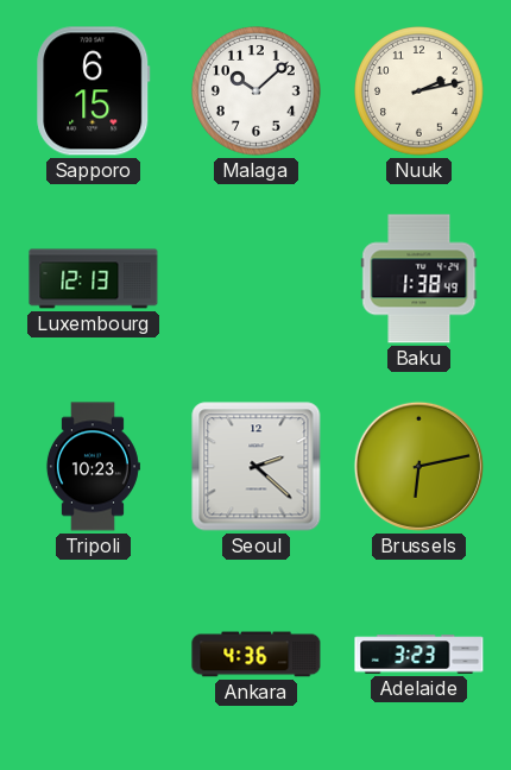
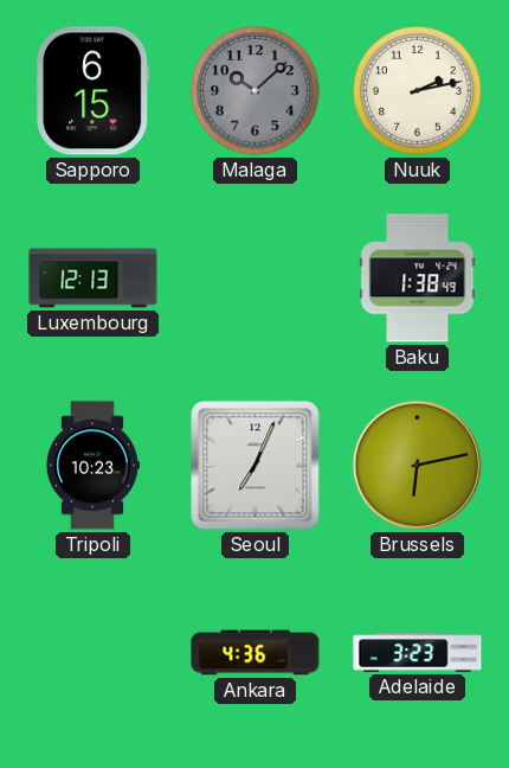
Malaga dial: white -> grey (256, 91)
Seoul: 2:22 -> 7:04 (256, 466)
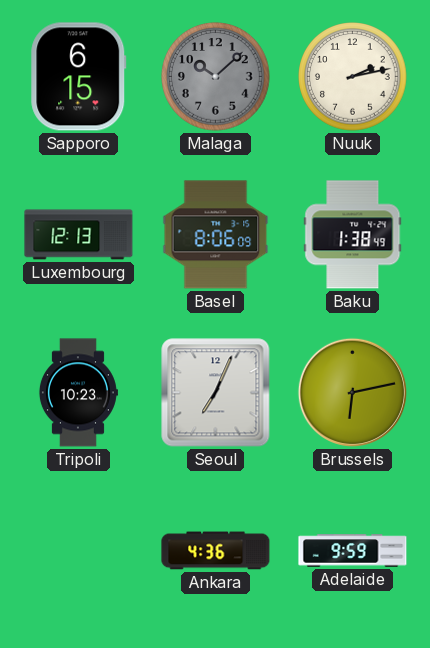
Basel: none -> 8:06 (216, 235)
Adelaide: 3:23 -> 9:59 (353, 551)
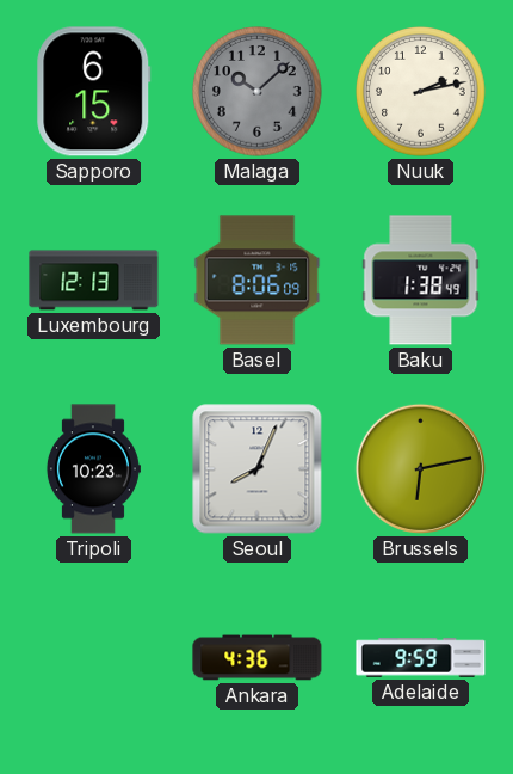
Seoul: 7:04 -> 8:04 (258, 469)
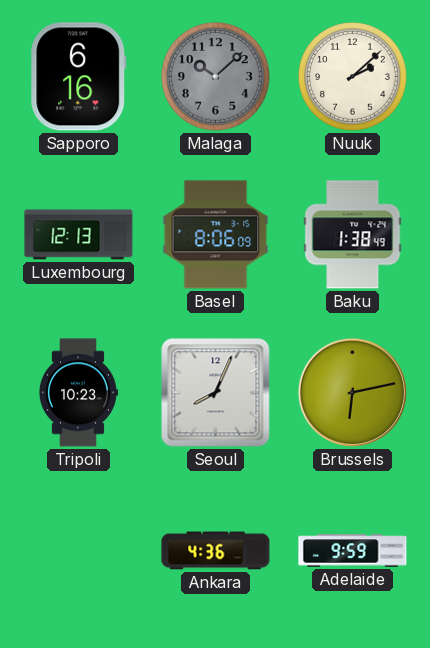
Sapporo: 6:15 -> 6:16 (79, 77)
Nuuk: 2:13 -> 2:08 (353, 77)
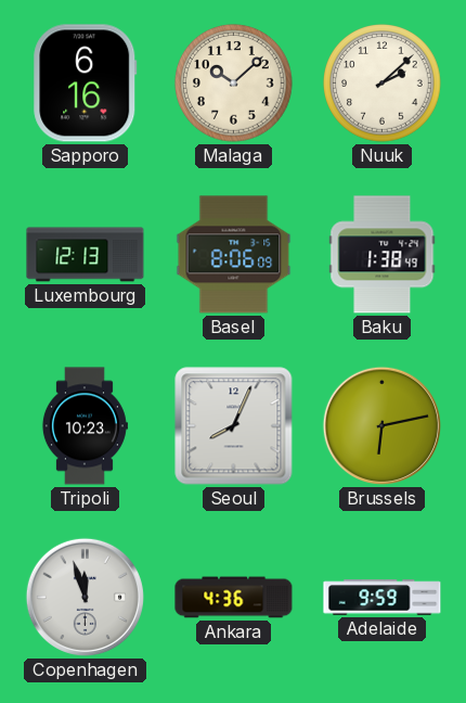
Malaga dial: grey -> cream (234, 84)
Copenhagen: none -> 11:57 (85, 597)
